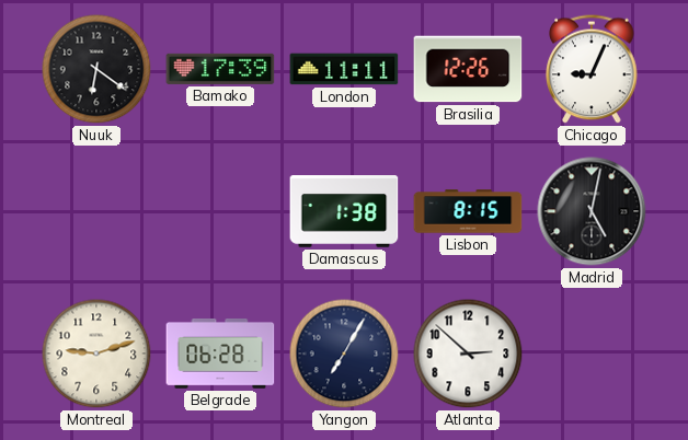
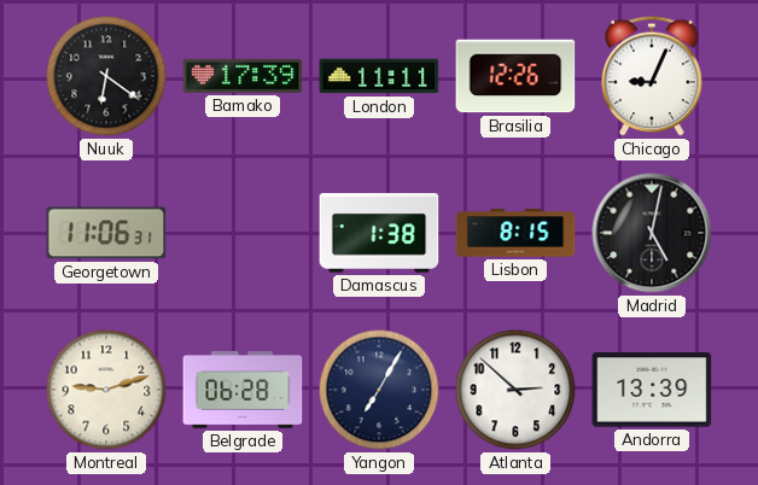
Georgetown: none -> 11:06 (106, 233)
Andorra: none -> 13:39 (652, 390)
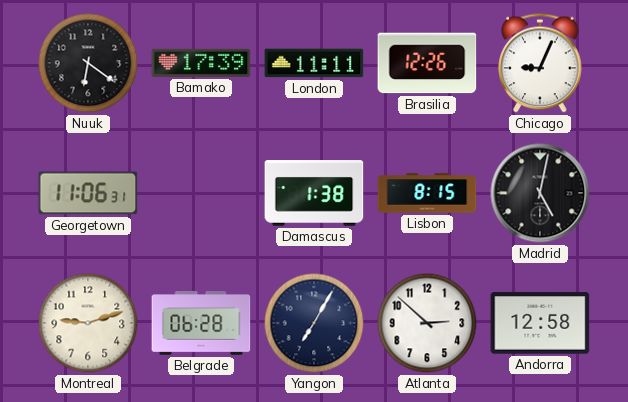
Andorra: 13:39 -> 12:58 (540, 323)
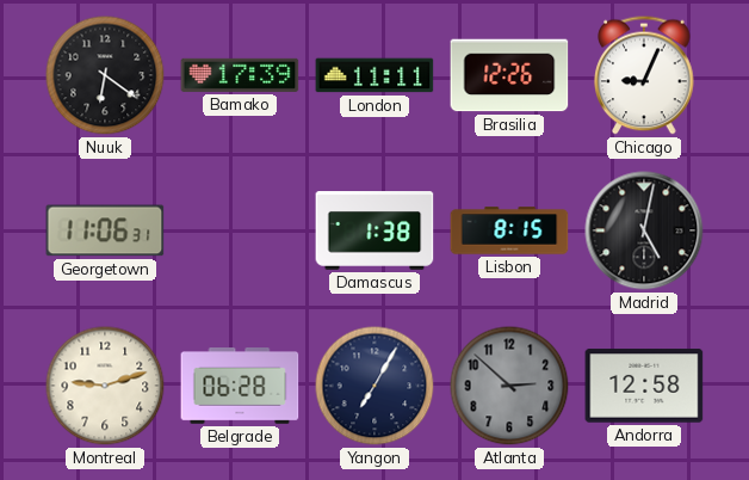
Atlanta dial: white -> grey (509, 386)
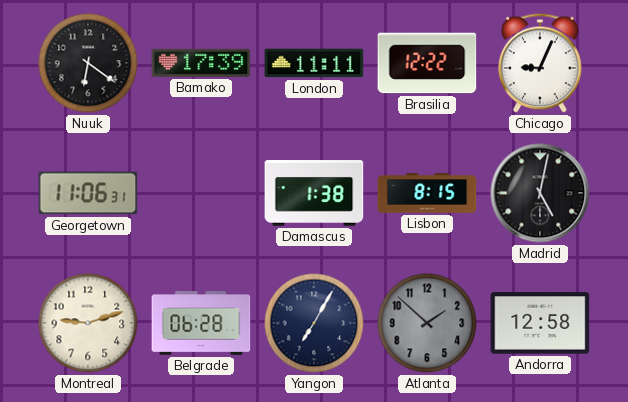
Brasilia: 12:26 -> 12:22 (427, 63)
Atlanta: 2:52 -> 1:52 (427, 323)
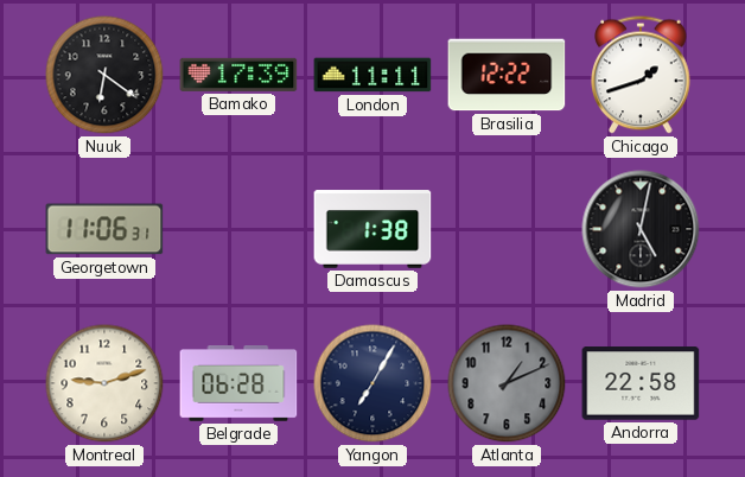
Chicago: 9:04 -> 1:42 (641, 75)
Lisbon: 8:15 -> none (427, 193)
Atlanta: 1:52 -> 1:11 (507, 383)
Andorra: 12:58 -> 22:58 (641, 383)
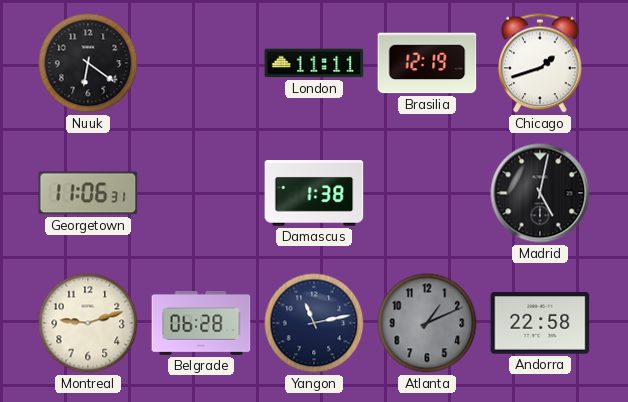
Bamako: 17:39 -> none (238, 75)
Brasilia: 12:22 -> 12:19 (427, 63)
Yangon: 7:05 -> 11:13 (314, 323)
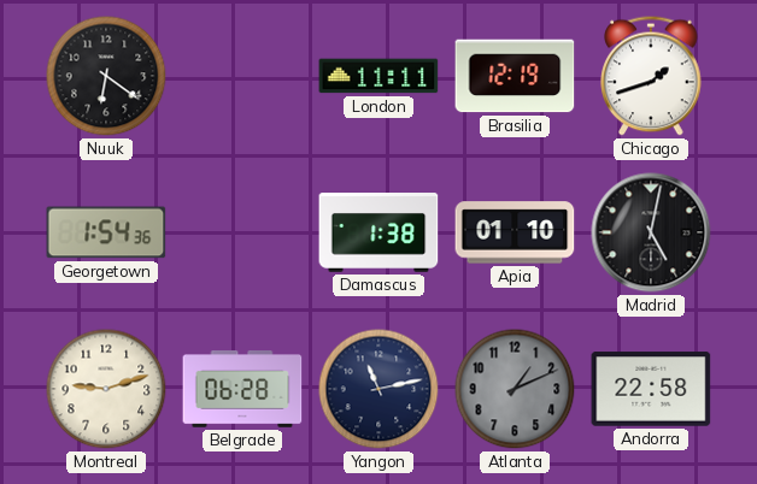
Georgetown: 11:06 -> 1:54 (106, 232)
Apia: none -> 01:10 (515, 232)
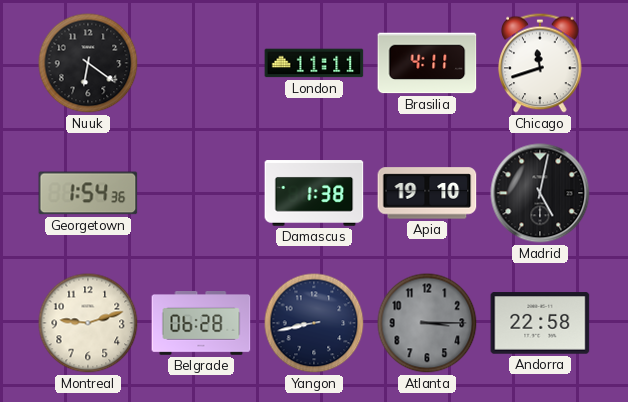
Brasilia: 12:19 -> 4:11 (427, 63)
Chicago: 1:42 -> 11:42 (540, 63)
Apia: 01:10 -> 19:10 (427, 193)
Yangon: 11:13 -> 8:43 (314, 323)
Atlanta: 1:11 -> 3:15 (427, 323)
